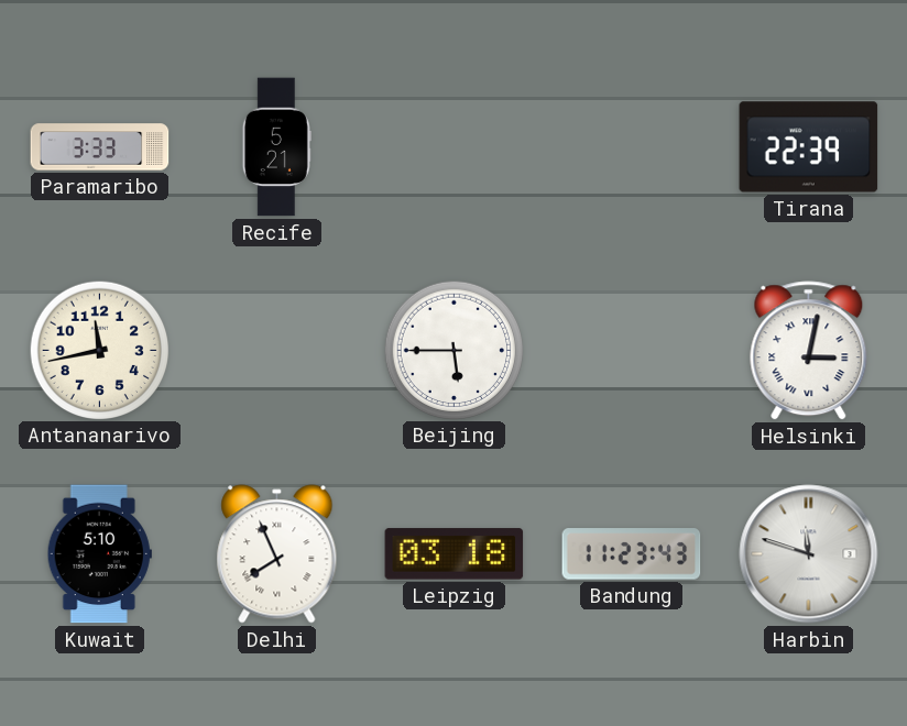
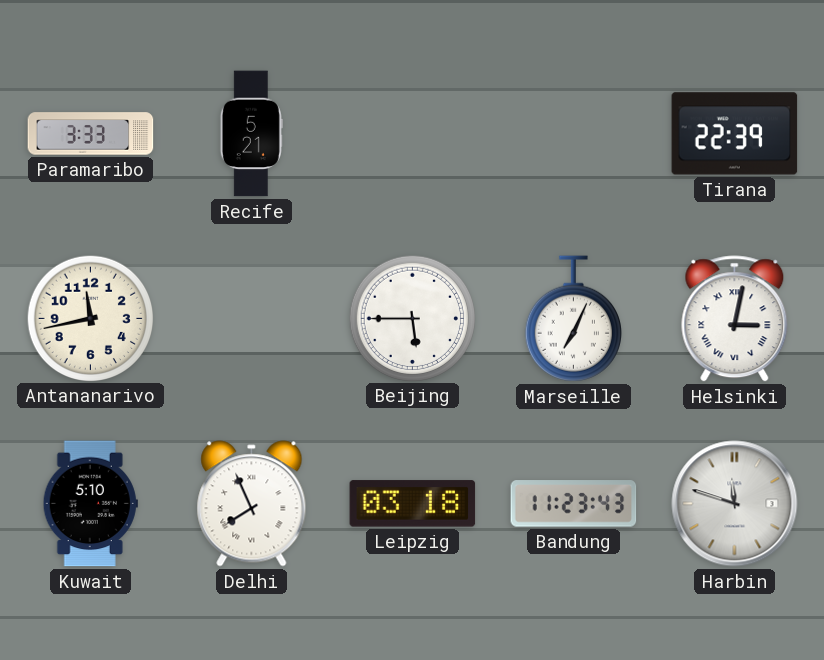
Marseille: none -> 7:04 (573, 319)
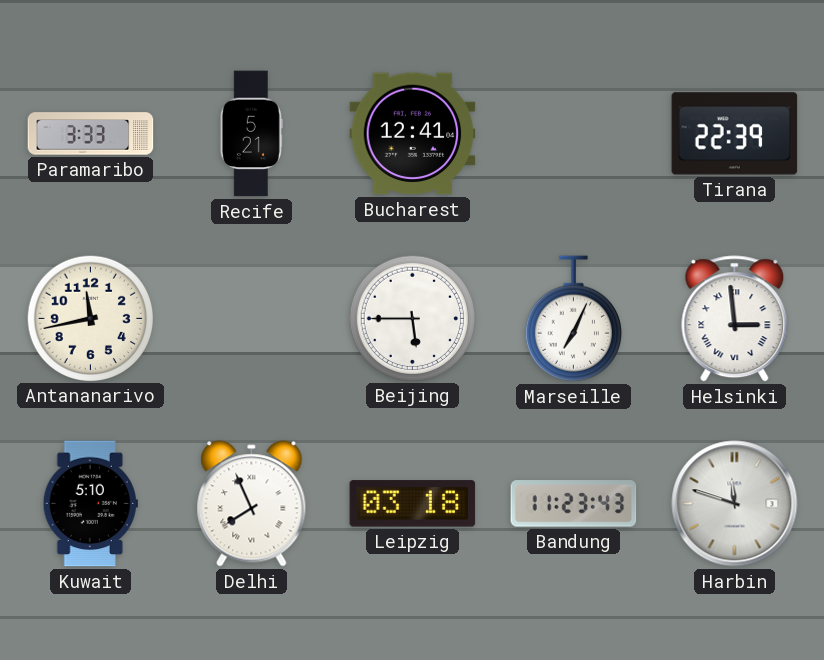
Bucharest: none -> 12:41 (413, 134)
Helsinki: 3:02 -> 2:59 (735, 319)
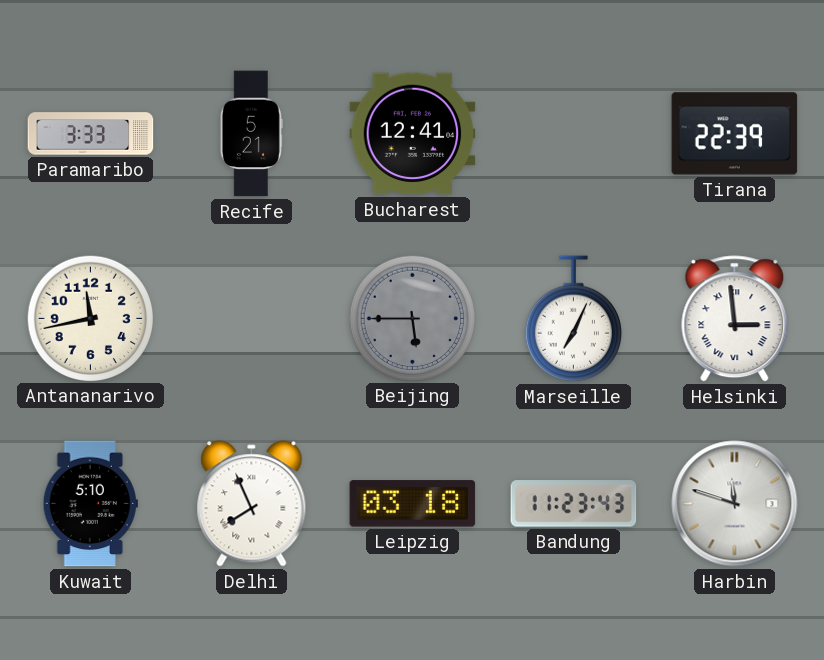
Beijing dial: white -> grey (412, 318)
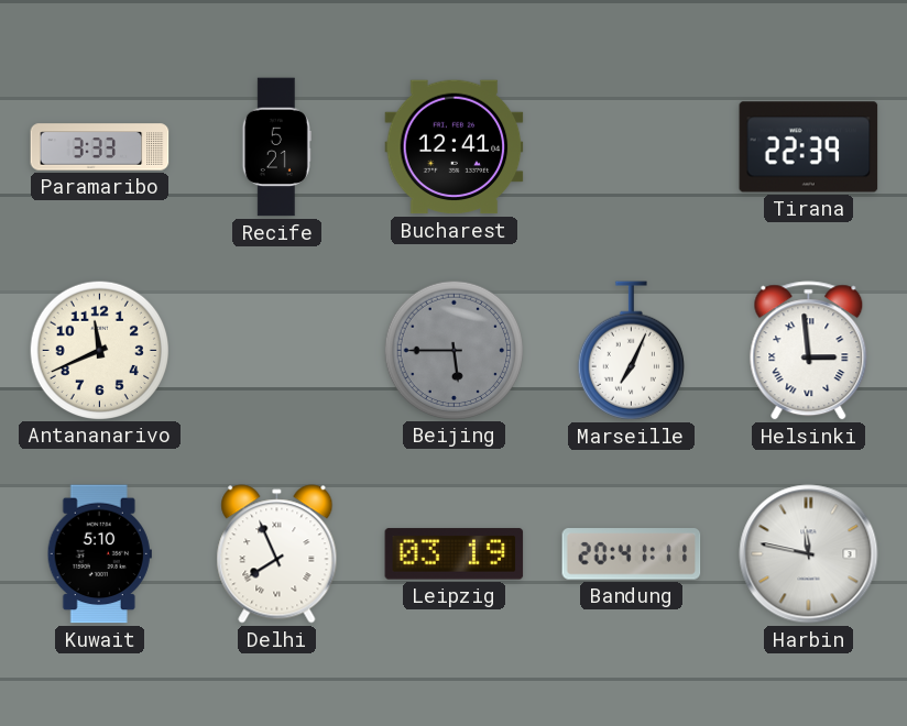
Antananarivo: 11:43 -> 11:41 (99, 350)
Leipzig: 03:18 -> 03:19 (455, 554)
Bandung: 11:23 -> 20:41 (632, 554)
Harbin: 11:48 -> 11:47 (809, 554)
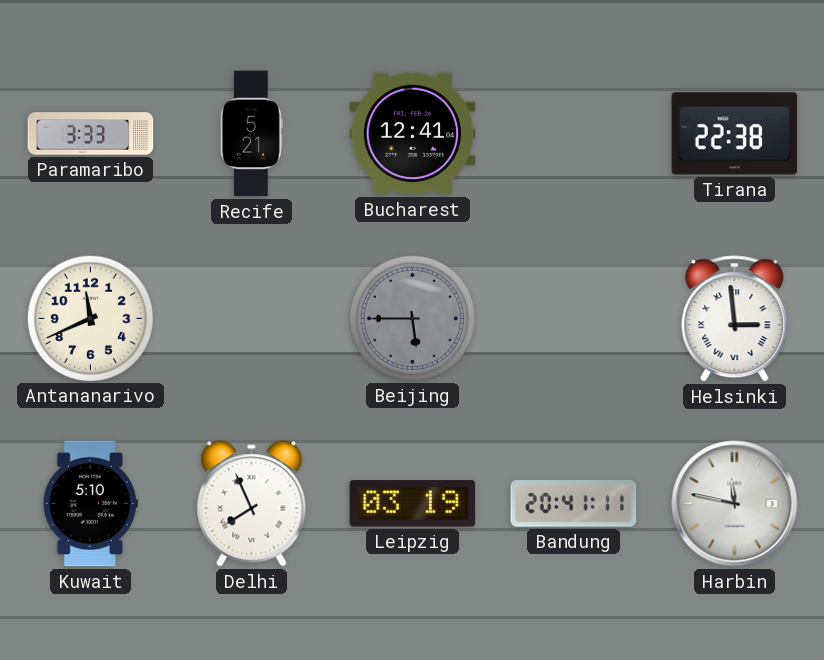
Tirana: 22:39 -> 22:38 (735, 134)
Marseille: 7:04 -> none (631, 351)
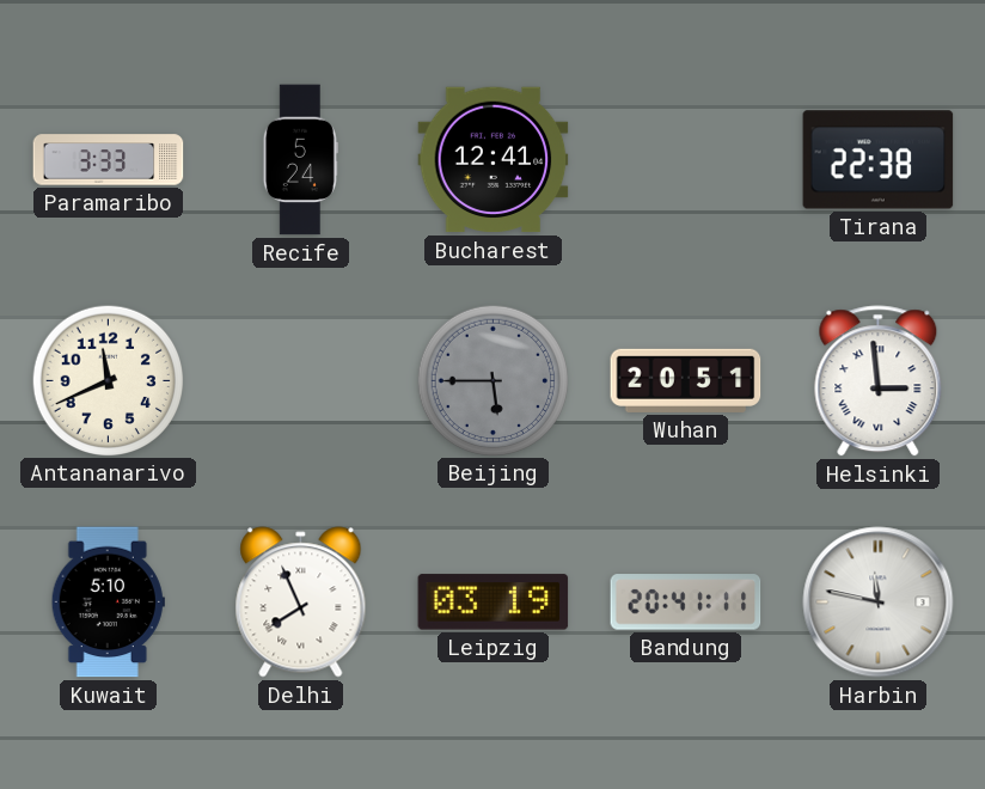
Recife: 5:21 -> 5:24 (300, 160)
Wuhan: none -> 20:51 (686, 380)
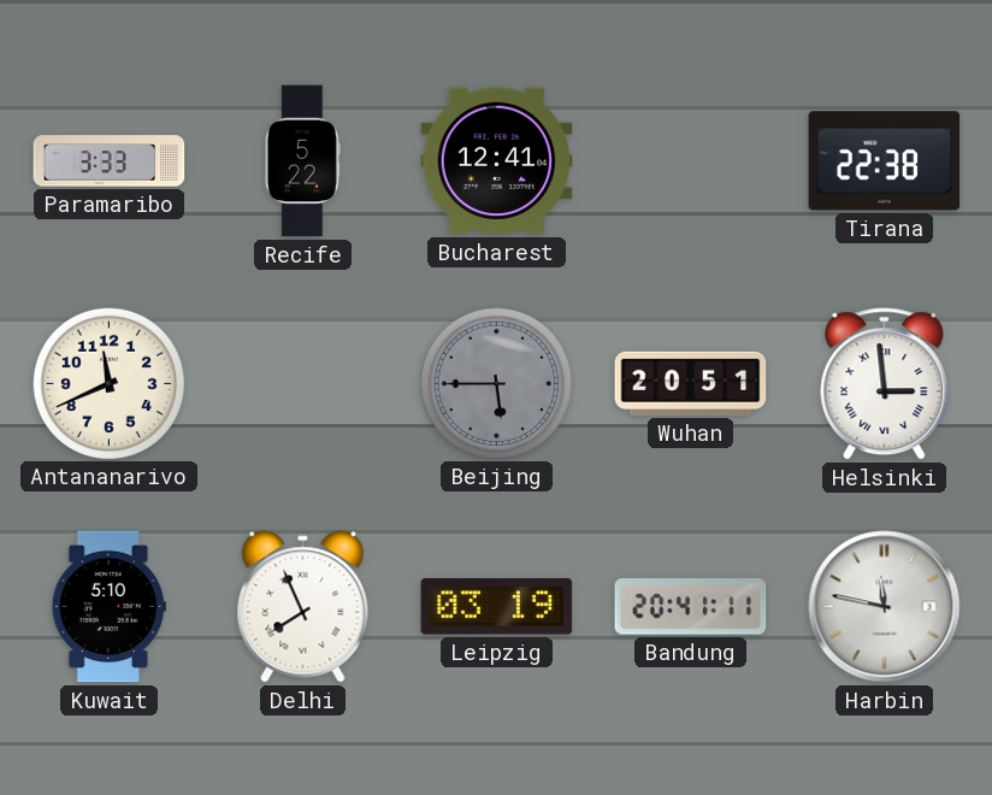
Recife: 5:24 -> 5:22 (302, 161)
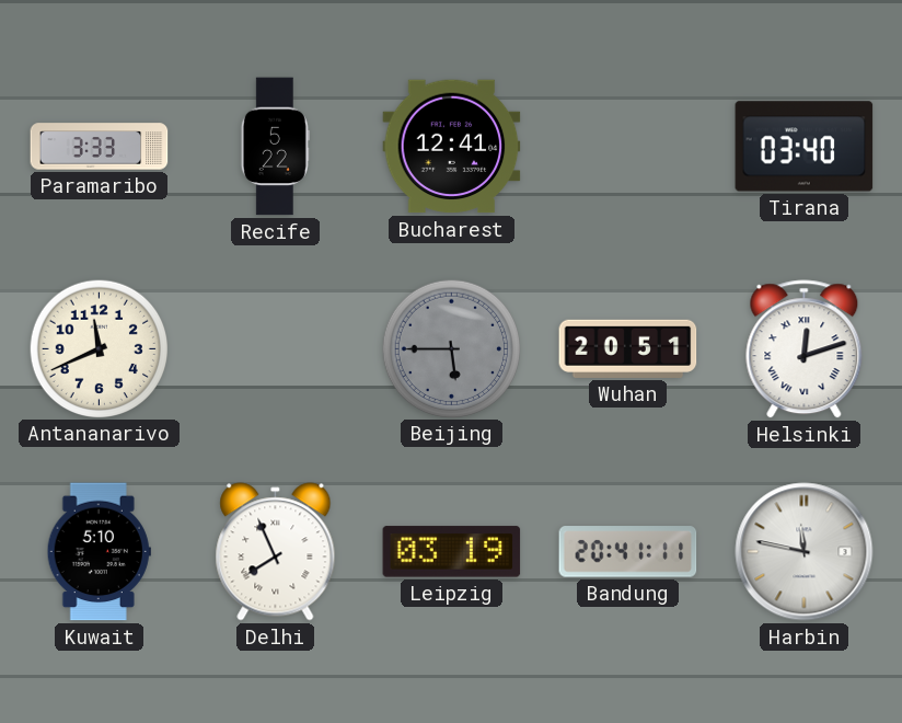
Tirana: 22:38 -> 03:40 (805, 147)
Helsinki: 2:59 -> 12:12 (805, 349)
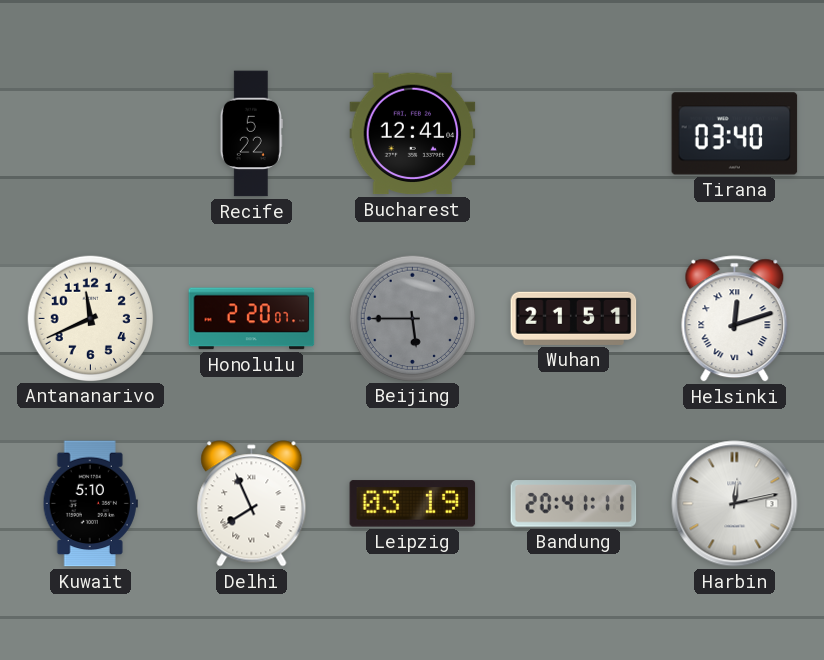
Paramaribo: 3:33 -> none (100, 147)
Honolulu: none -> 2:20 (252, 319)
Wuhan: 20:51 -> 21:51 (574, 318)
Harbin: 11:47 -> 12:13 (735, 504)
